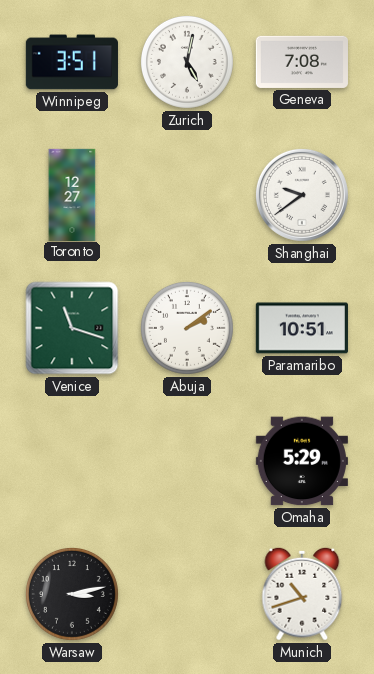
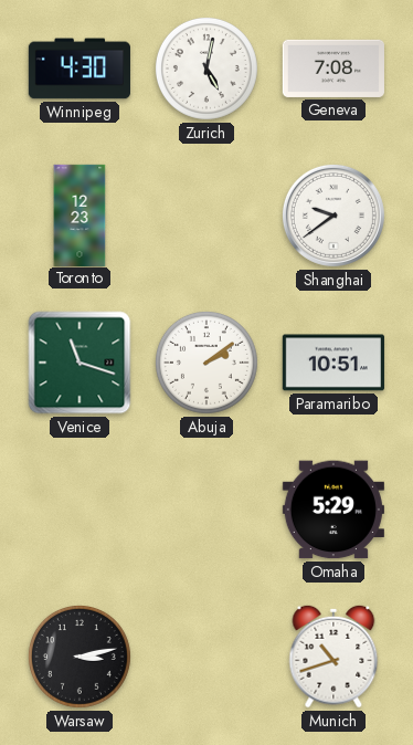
Winnipeg: 3:51 -> 4:30 (80, 69)
Toronto: 12:27 -> 12:23 (80, 214)
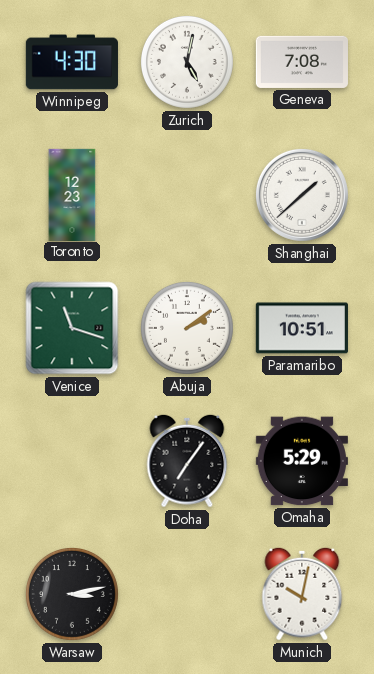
Shanghai: 9:39 -> 1:38 (302, 195)
Doha: none -> 7:06 (187, 461)
Munich: 10:42 -> 10:02 (302, 594)
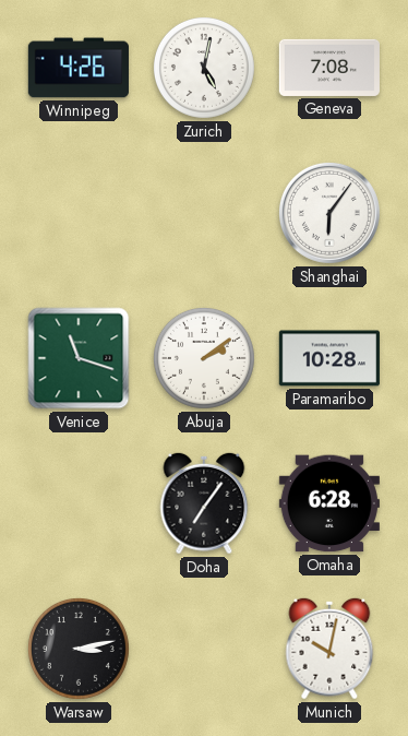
Winnipeg: 4:30 -> 4:26 (79, 68)
Toronto: 12:23 -> none (72, 194)
Shanghai: 1:38 -> 6:06 (329, 213)
Paramaribo: 10:51 -> 10:28 (329, 358)
Omaha: 5:29 -> 6:28 (329, 503)
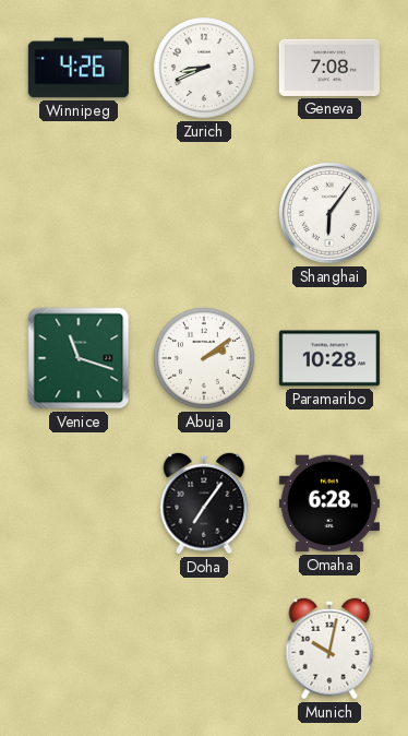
Zurich: 5:02 -> 8:41 (204, 68)
Warsaw: 3:13 -> none (79, 649)
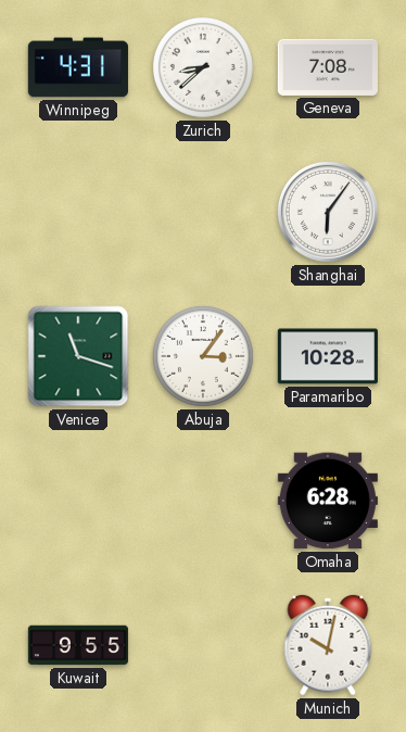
Winnipeg: 4:26 -> 4:31 (78, 67)
Zurich: 8:41 -> 8:38 (203, 67)
Abuja: 2:09 -> 3:06 (203, 356)
Doha: 7:06 -> none (204, 503)
Kuwait: none -> 9:55 (77, 645)
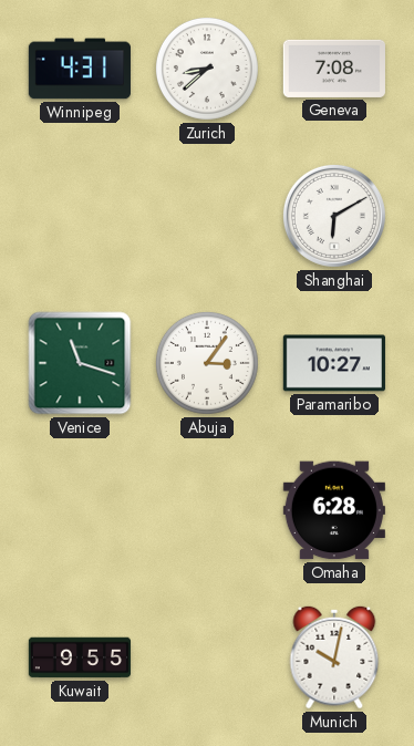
Shanghai: 6:06 -> 6:10 (334, 216)
Paramaribo: 10:28 -> 10:27 (334, 363)
